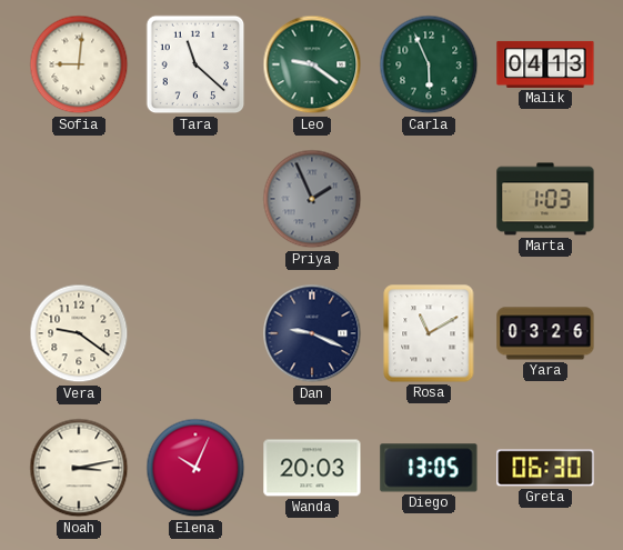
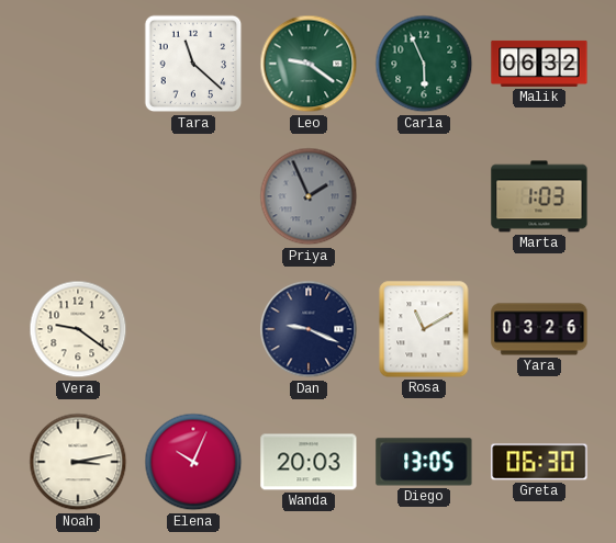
Sofia: 9:01 -> none (79, 64)
Malik: 04:13 -> 06:32 (539, 64)
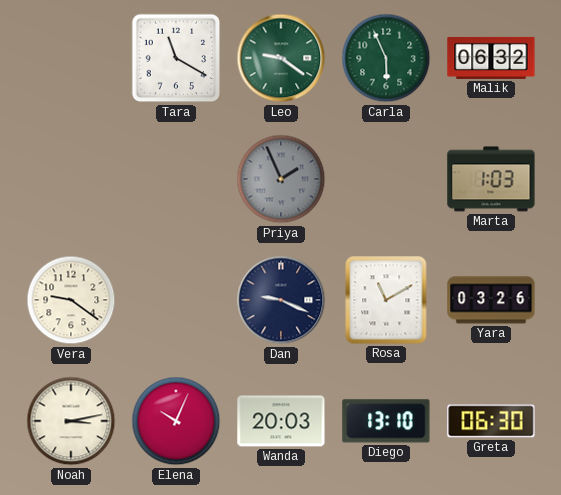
Tara: 11:22 -> 11:20 (176, 58)
Diego: 13:05 -> 13:10 (386, 421)
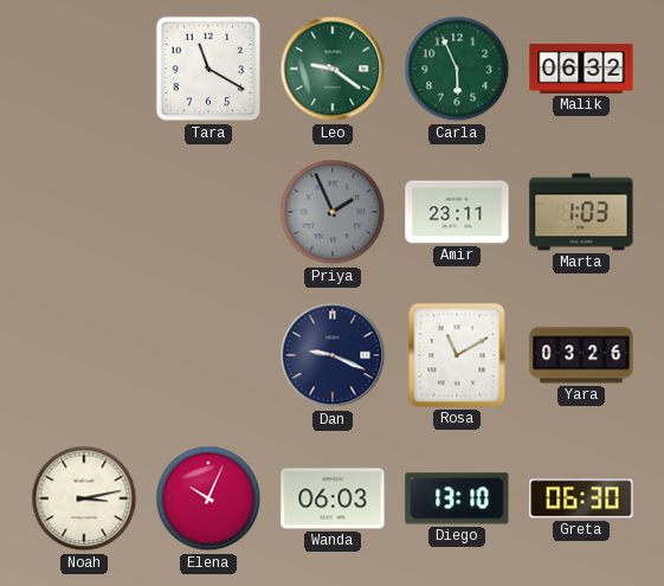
Amir: none -> 23:11 (457, 212)
Vera: 9:21 -> none (71, 300)
Wanda: 20:03 -> 06:03 (333, 498)
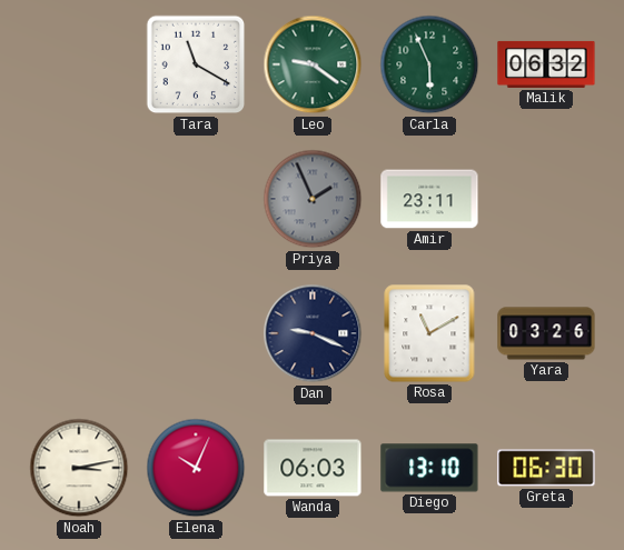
Marta: 1:03 -> none (581, 212)
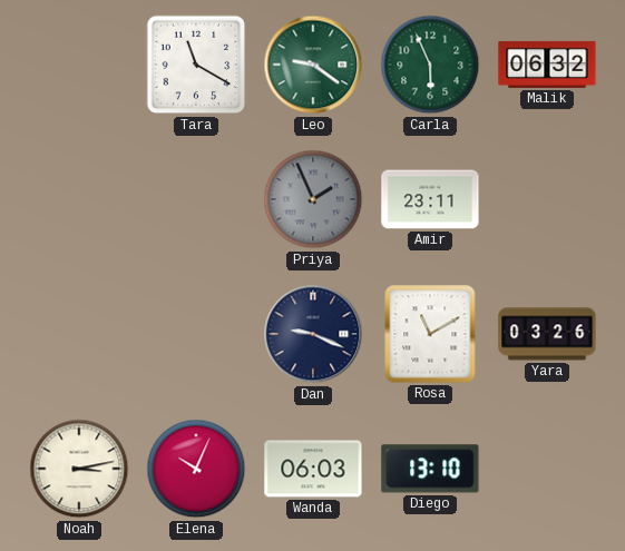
Greta: 06:30 -> none (546, 468)
